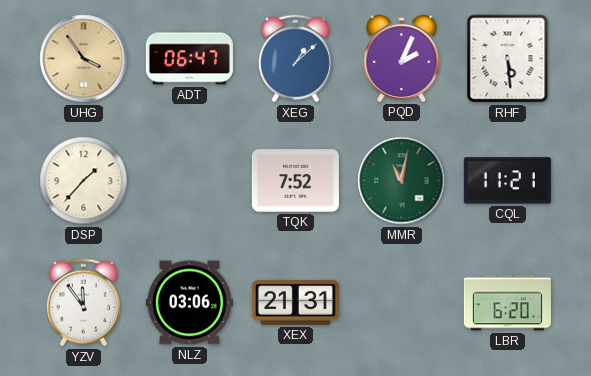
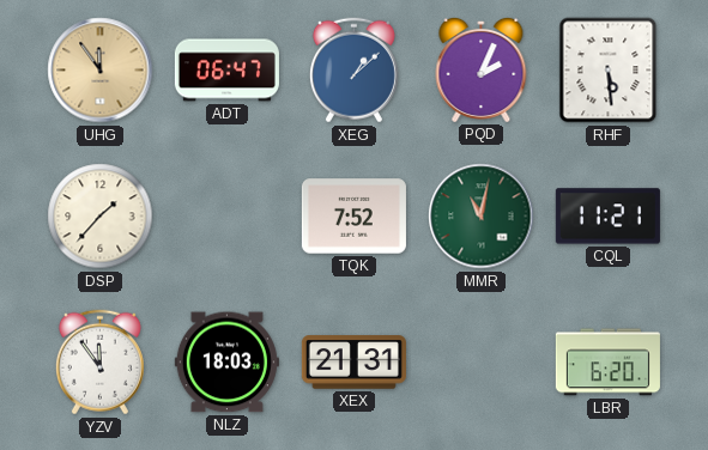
UHG: 3:54 -> 11:54 (101, 71)
NLZ: 03:06 -> 18:03 (226, 363)
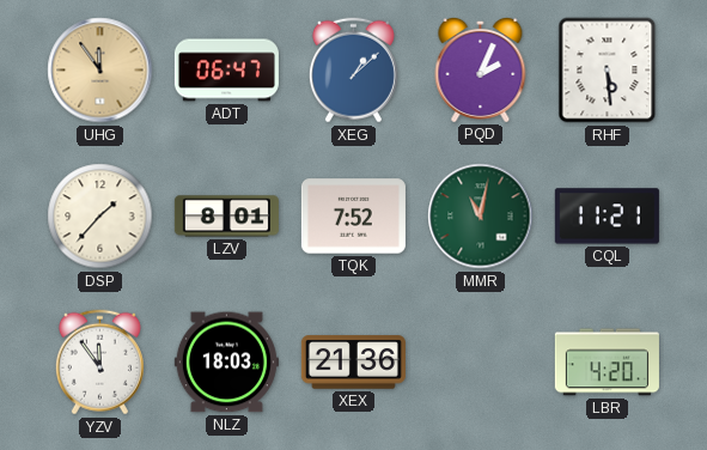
LZV: none -> 8:01 (226, 217)
XEX: 21:31 -> 21:36 (353, 363)
LBR: 6:20 -> 4:20 (607, 363)
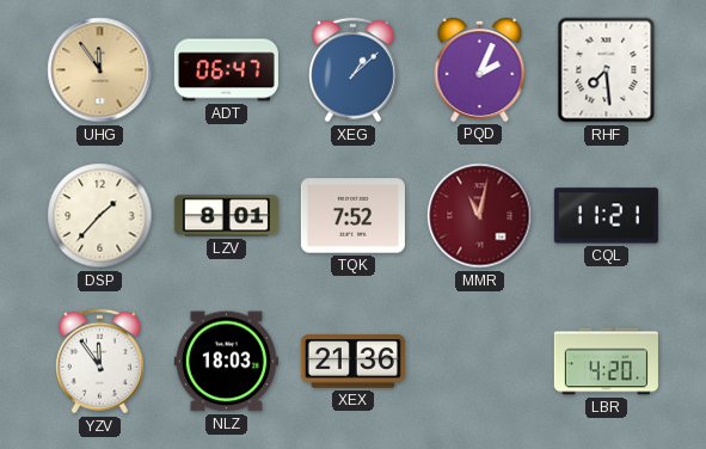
RHF: 5:29 -> 7:29 (607, 70)
MMR dial: green -> burgundy (480, 216)
